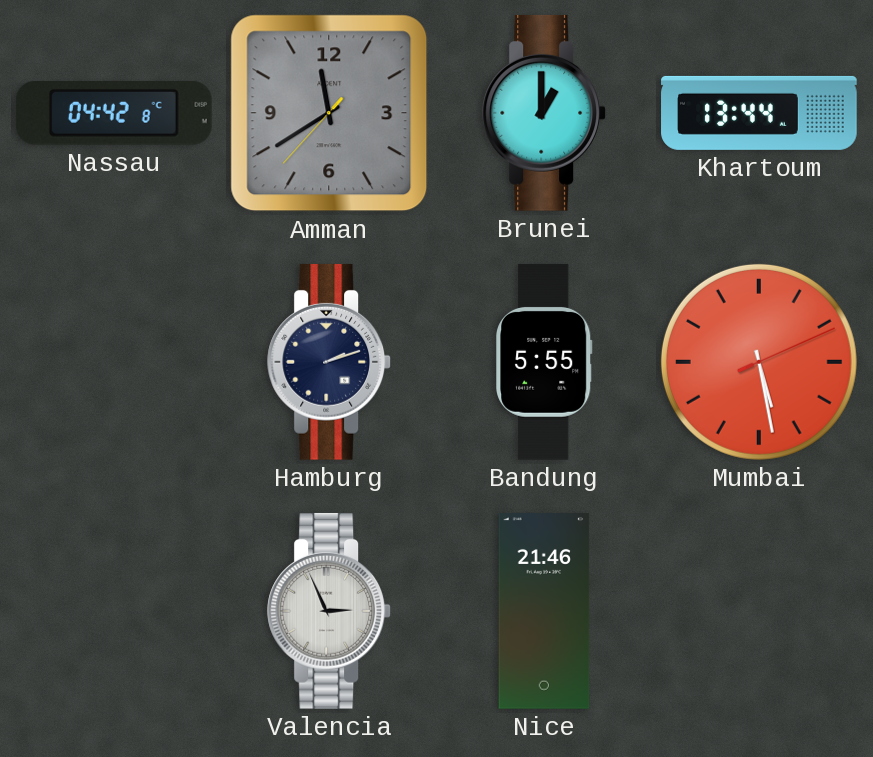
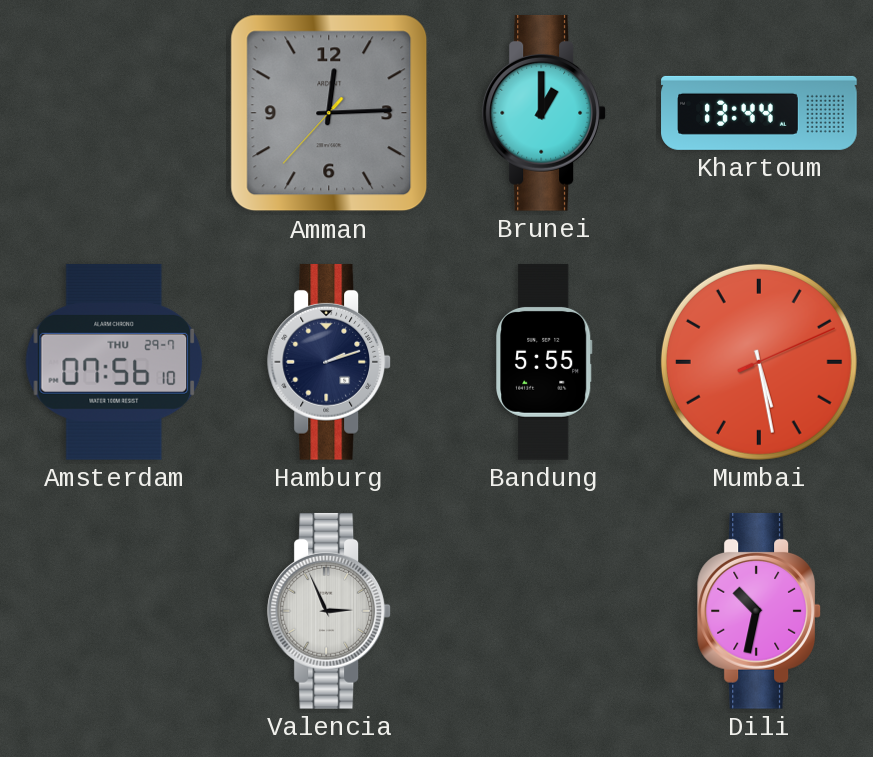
Nassau: 04:42 -> none (114, 113)
Amman: 11:39 -> 12:14 (329, 113)
Amsterdam: none -> 07:56 (114, 362)
Nice: 21:46 -> none (544, 611)
Dili: none -> 10:32 (760, 611)
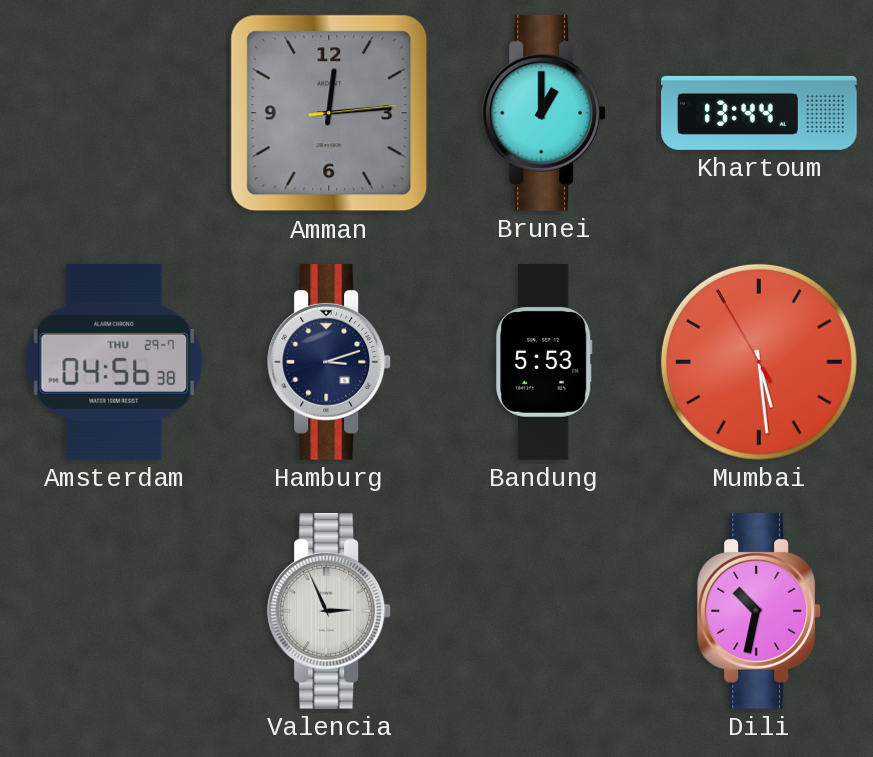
Amman: 12:14:37 -> 12:14:14 (329, 113)
Amsterdam: 07:56 -> 04:56 (114, 362)
Hamburg: 2:12 -> 3:12 (330, 362)
Bandung: 5:55 -> 5:53 (544, 362)
Mumbai: 5:28:11 -> 5:28:55 (759, 362)
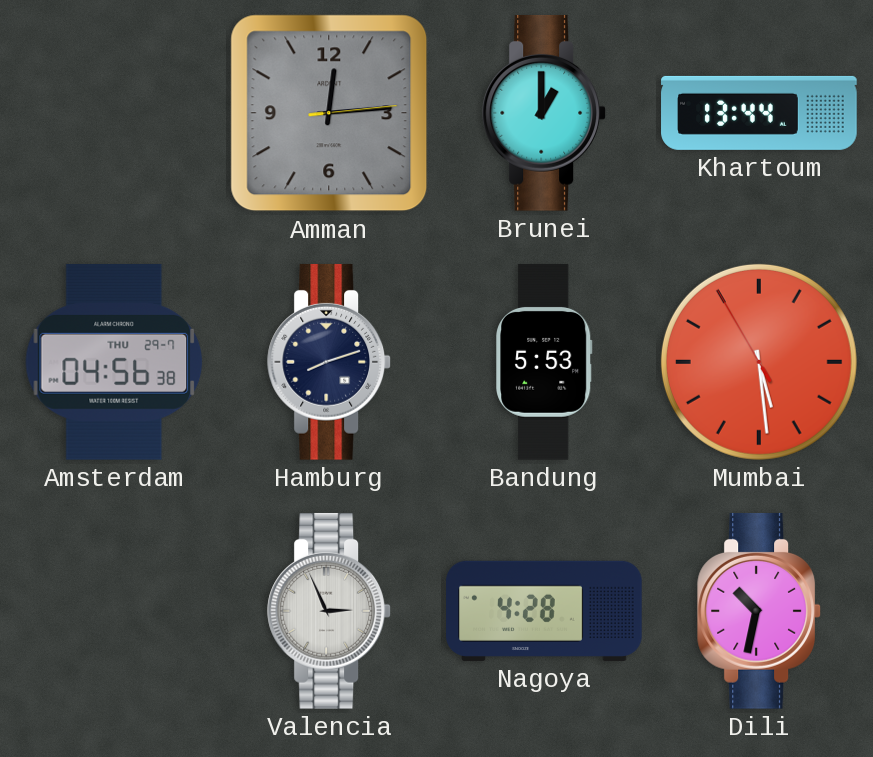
Hamburg: 3:12 -> 8:12 (330, 362)
Nagoya: none -> 4:28 (544, 611)
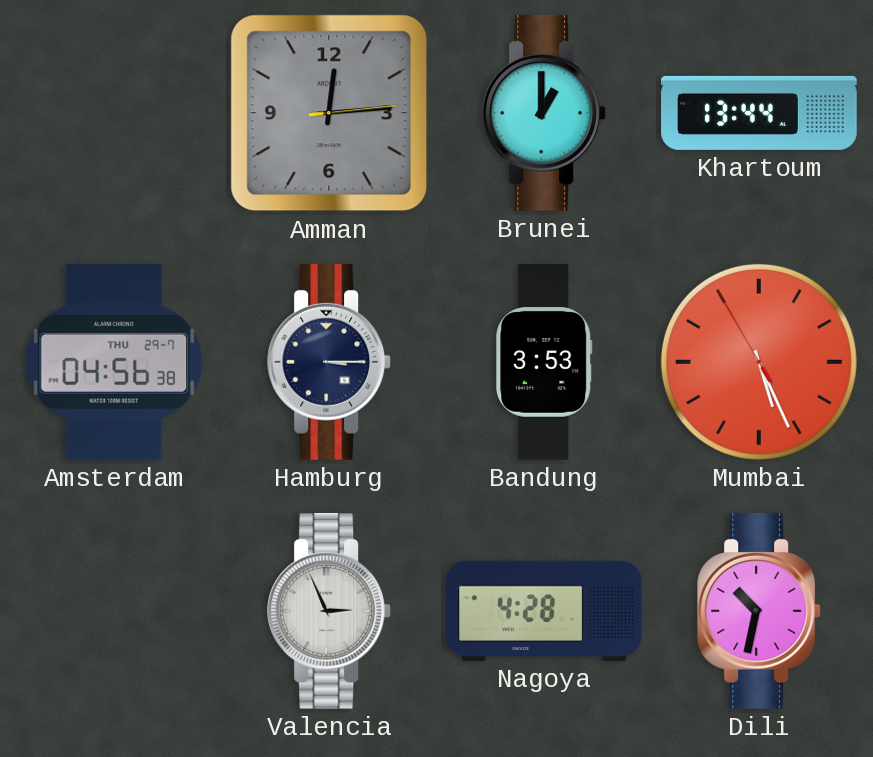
Hamburg: 8:12 -> 3:15 (330, 362)
Bandung: 5:53 -> 3:53 (544, 362)
Mumbai: 5:28 -> 5:25 (759, 362)
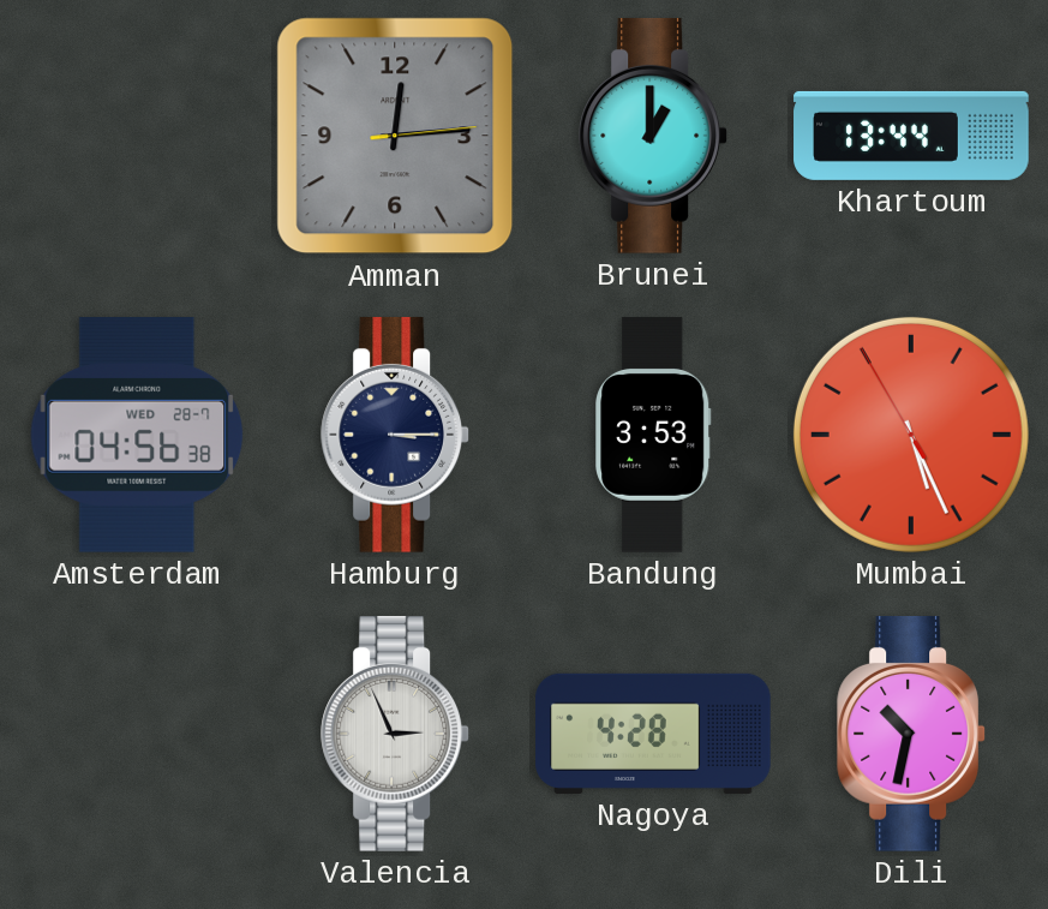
Amsterdam date: THU 29-7 -> WED 28-7 (137, 435)
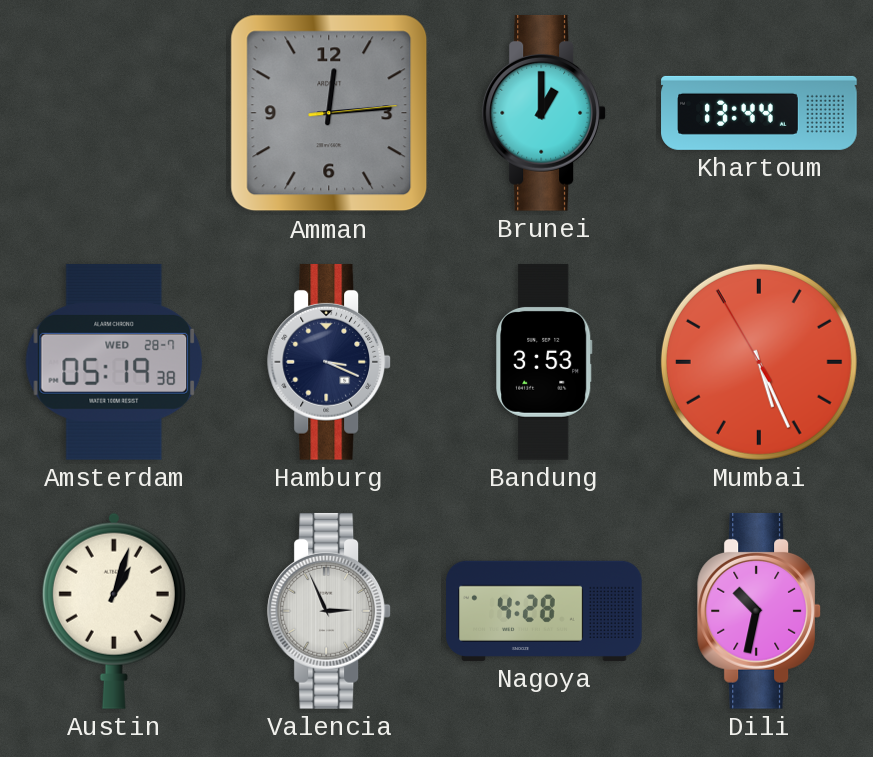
Amsterdam: 04:56 -> 05:19 (114, 362)
Hamburg: 3:15 -> 3:19 (330, 362)
Austin: none -> 1:03 (114, 611)
